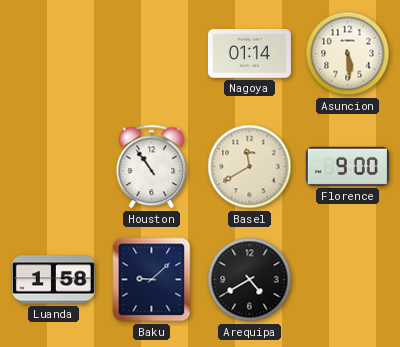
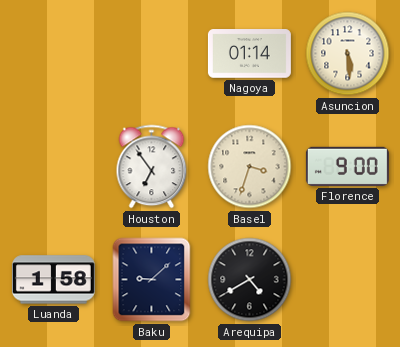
Houston: 10:54 -> 6:54 (152, 167)
Basel: 11:40 -> 3:33 (250, 167)
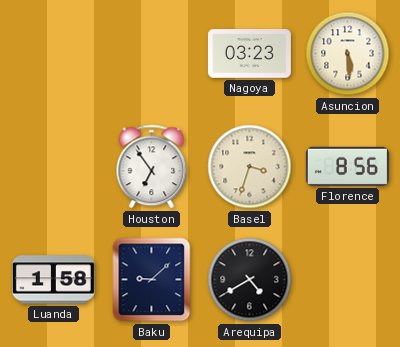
Nagoya: 01:14 -> 03:23 (249, 54)
Florence: 9:00 -> 8:56 (347, 166)
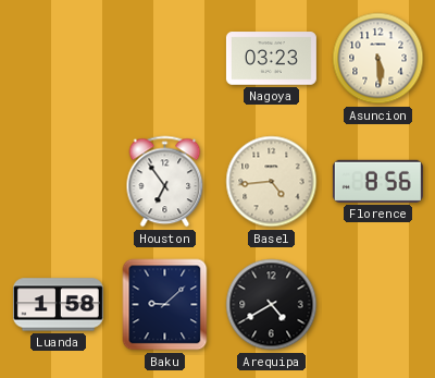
Basel: 3:33 -> 4:44 (272, 182)
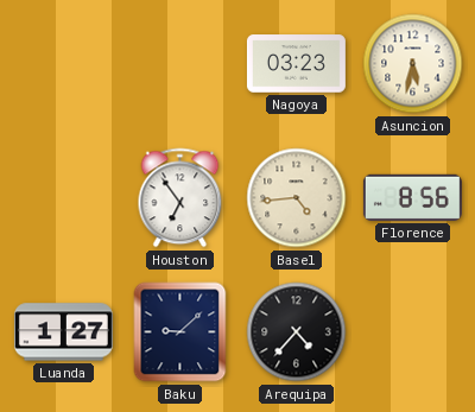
Asuncion: 5:29 -> 5:32 (413, 64)
Luanda: 1:58 -> 1:27 (63, 332)
Arequipa: 4:40 -> 4:37 (297, 332)
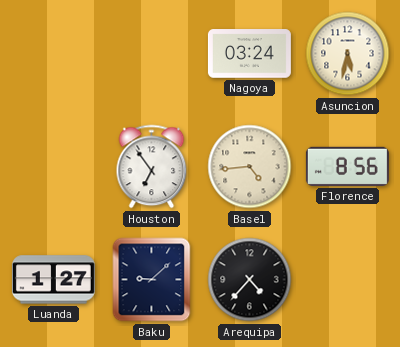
Nagoya: 03:23 -> 03:24 (249, 54)
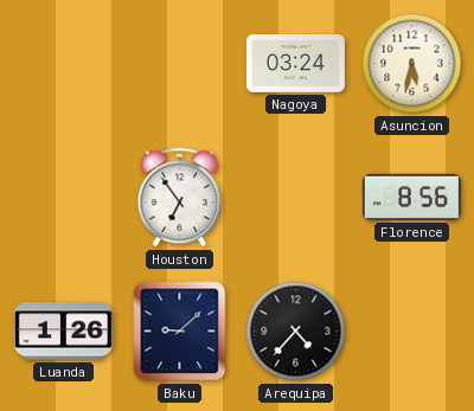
Basel: 4:44 -> none (250, 167)
Luanda: 1:27 -> 1:26 (63, 332)
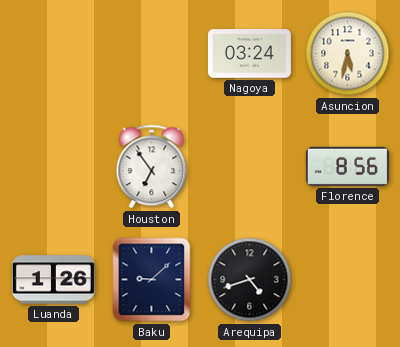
Arequipa: 4:37 -> 4:42 (250, 280)
